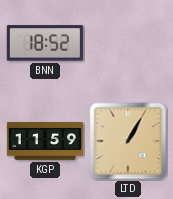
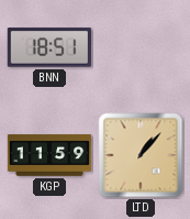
BNN: 18:52 -> 18:51 (48, 47)
LTD: 1:05 -> 1:07 (141, 155)
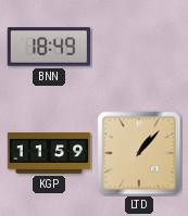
BNN: 18:51 -> 18:49 (48, 47)
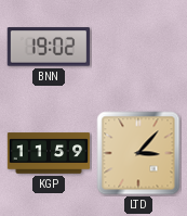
BNN: 18:49 -> 19:02 (48, 47)
LTD: 1:07 -> 3:07 (138, 153)
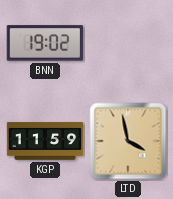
LTD: 3:07 -> 3:58 (128, 141)
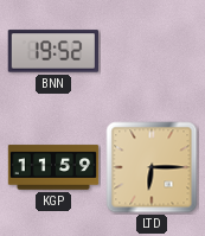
BNN: 19:02 -> 19:52 (52, 51)
LTD: 3:58 -> 6:15 (152, 167)
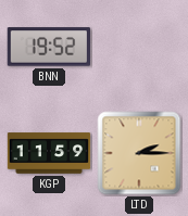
LTD: 6:15 -> 2:15 (139, 153)
